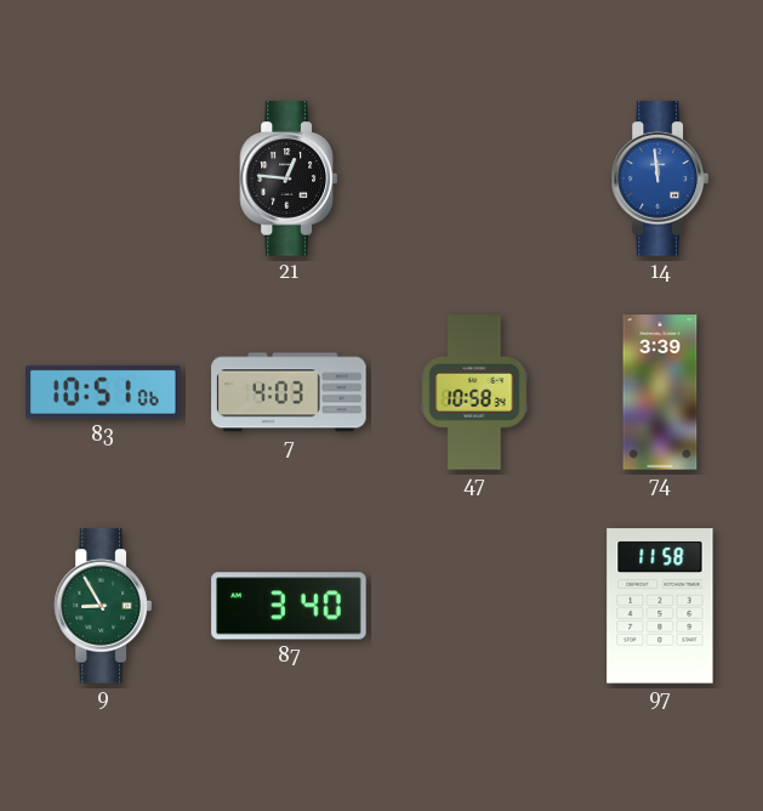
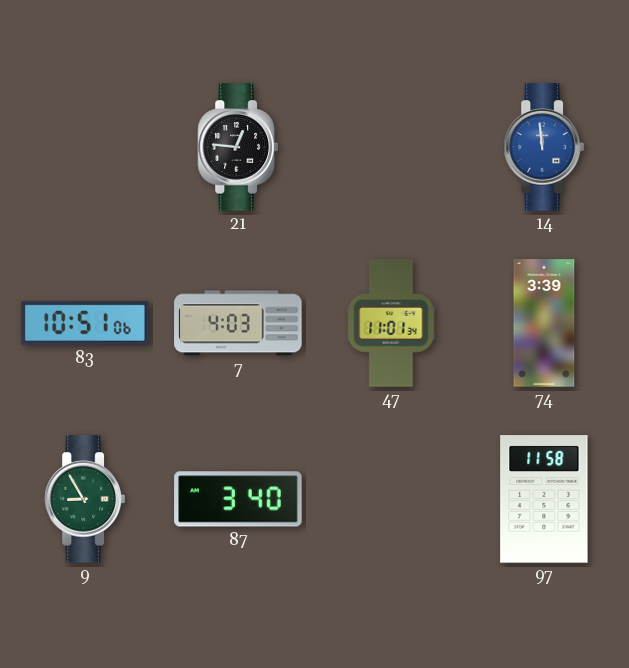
47: 10:58 -> 11:01 (391, 323)
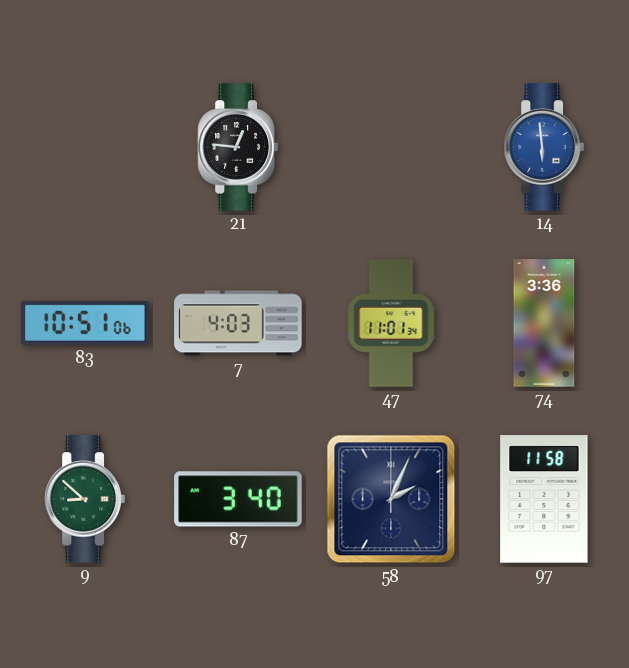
14: 11:59 -> 5:59 (543, 147)
74: 3:39 -> 3:36 (544, 323)
9: 8:55 -> 8:52 (84, 499)
58: none -> 2:04 (391, 499)
